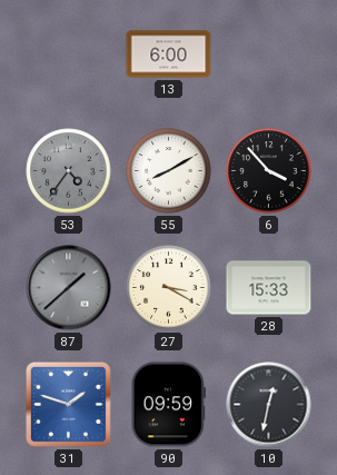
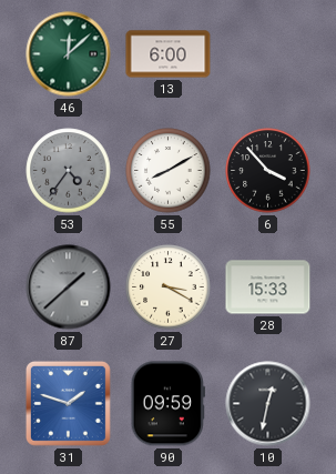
46: none -> 12:08 (69, 54)
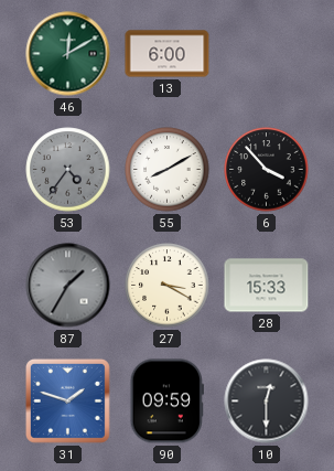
46: 12:08 -> 12:10 (68, 54)
87: 1:38 -> 1:35 (68, 286)
10: 12:32 -> 12:30 (267, 402)
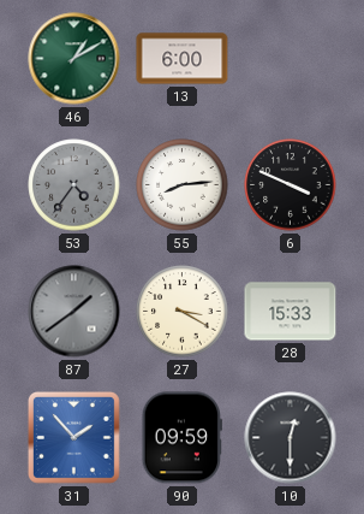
46: 12:10 -> 1:10 (74, 59)
55: 8:10 -> 8:14 (183, 185)
6: 3:53 -> 3:49 (291, 185)
87: 1:35 -> 1:39 (74, 312)
31: 1:48 -> 1:53 (73, 437)
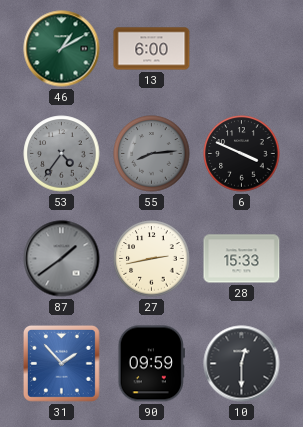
55 dial: white -> grey (152, 154)
27: 3:20 -> 2:43 (152, 259)
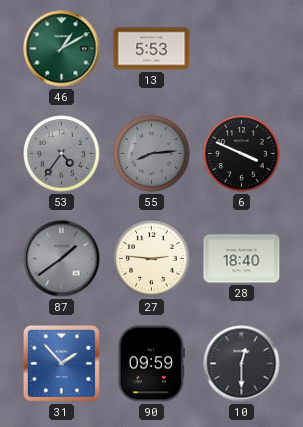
13: 6:00 -> 5:53 (152, 49)
27: 2:43 -> 2:46 (152, 259)
28: 15:33 -> 18:40 (242, 259)
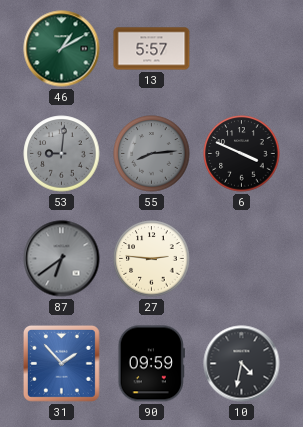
13: 5:53 -> 5:57 (152, 49)
53: 4:36 -> 9:01 (62, 154)
87: 1:39 -> 6:39 (62, 259)
28: 18:40 -> none (242, 259)
10: 12:30 -> 4:32 (242, 364)
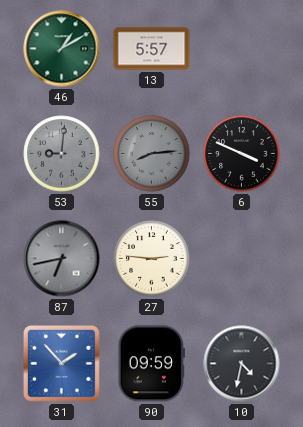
87: 6:39 -> 6:43 (62, 259)
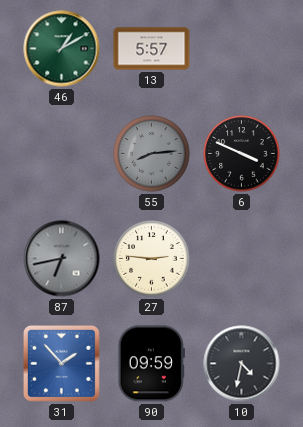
53: 9:01 -> none (62, 154)
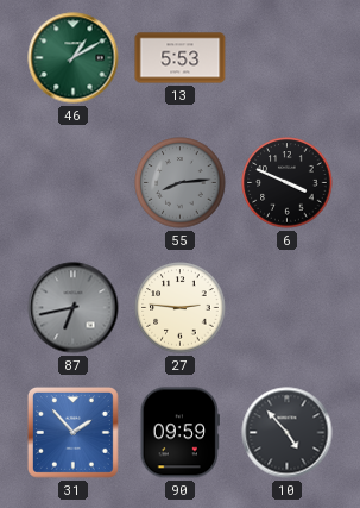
13: 5:57 -> 5:53 (181, 58)
10: 4:32 -> 4:53 (288, 433)
